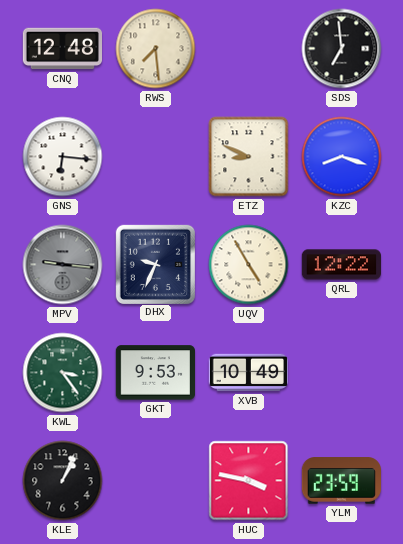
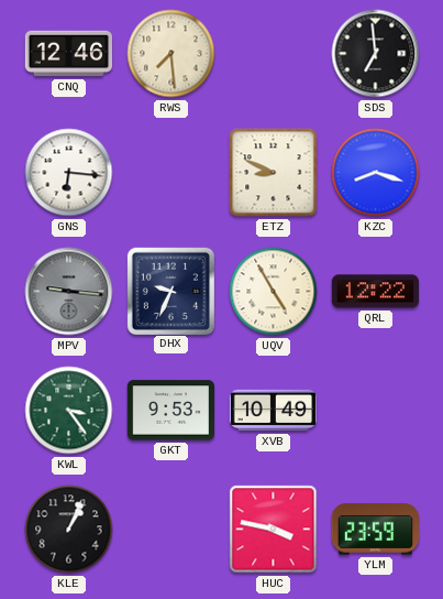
CNQ: 12:48 -> 12:46 (68, 54)
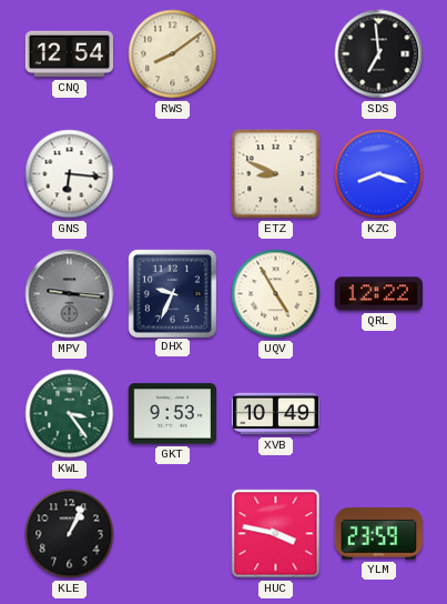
CNQ: 12:46 -> 12:54 (69, 54)
RWS: 7:29 -> 8:09 (173, 54)
